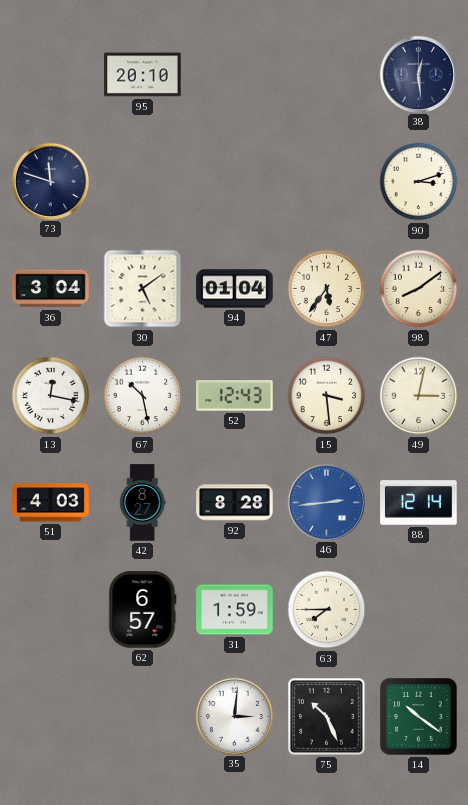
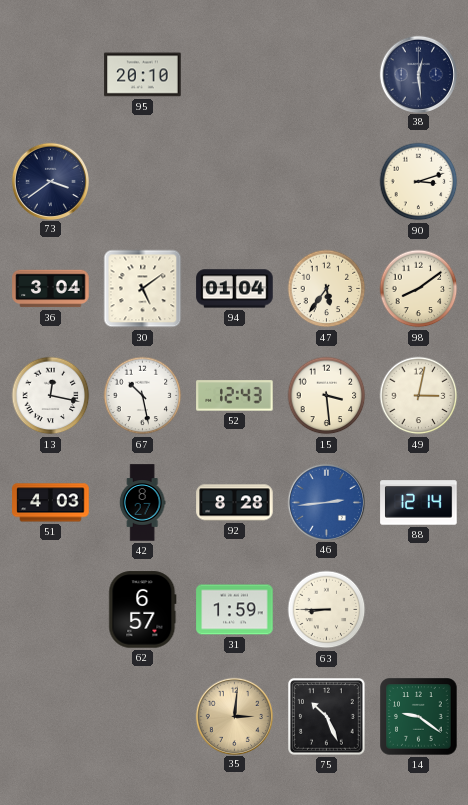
73: 11:48 -> 3:39 (50, 181)
63: 7:45 -> 8:45 (327, 610)
35 dial: white -> champagne (234, 716)
14: 10:21 -> 9:21 (419, 717)
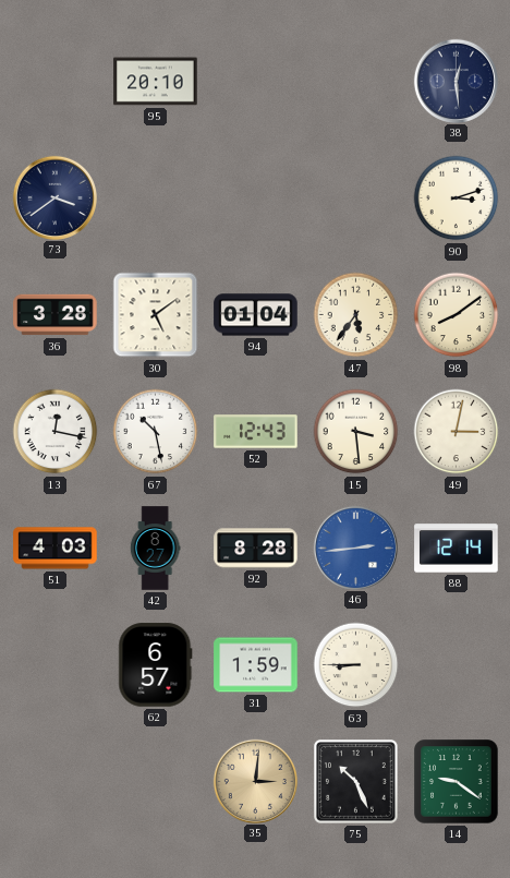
36: 3:04 -> 3:28 (56, 315)
